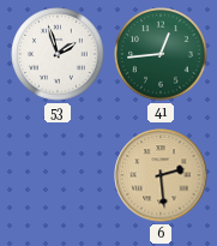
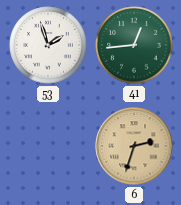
6: 2:29 -> 2:33 (134, 146)
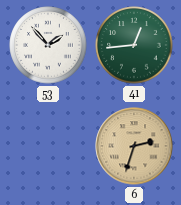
53: 1:57 -> 1:53 (48, 45)
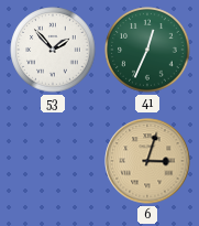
41: 12:44 -> 12:34 (147, 50)
6: 2:33 -> 3:03 (147, 161)
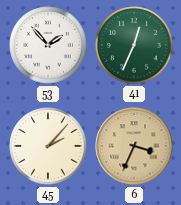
45: none -> 2:07 (48, 146)
6: 3:03 -> 3:34 (134, 146)
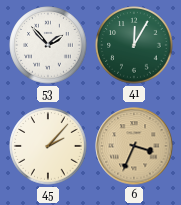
41: 12:34 -> 12:05 (134, 45)
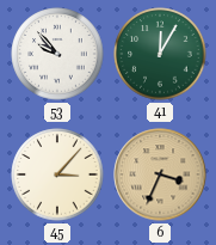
53: 1:53 -> 9:53 (57, 54)
45: 2:07 -> 3:07 (57, 174)
